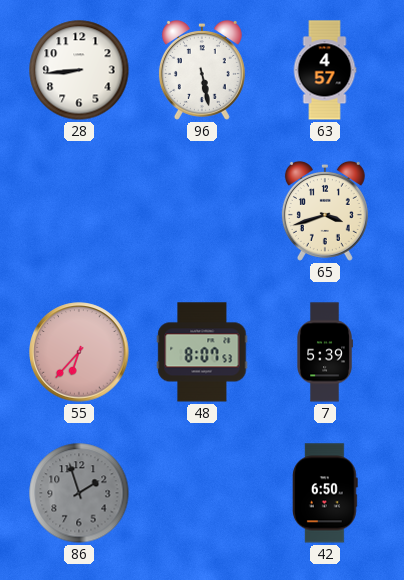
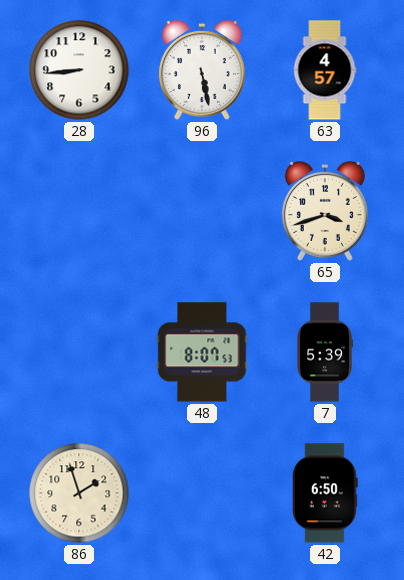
55: 6:37 -> none (79, 352)
86 dial: grey -> cream (79, 493)
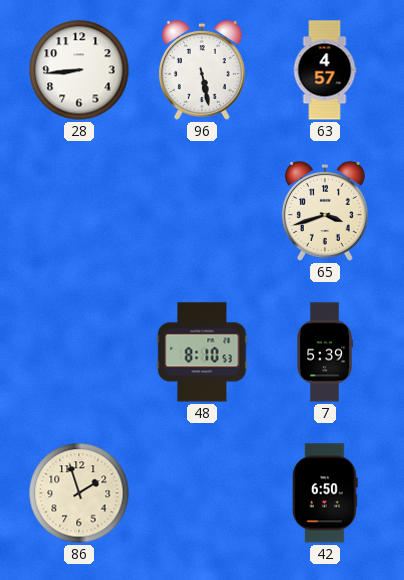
48: 8:07 -> 8:10 (202, 352)
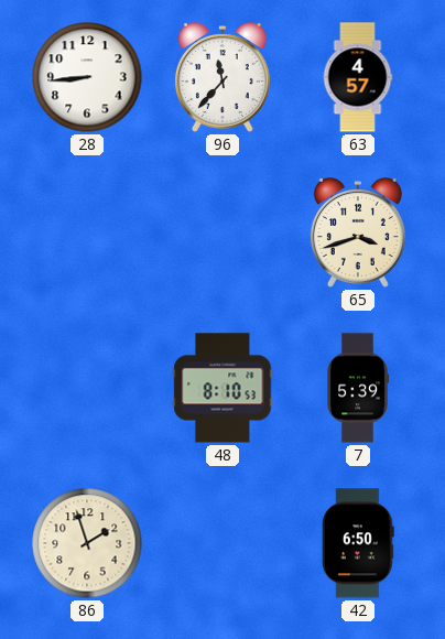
96: 5:28 -> 11:37 (223, 77)
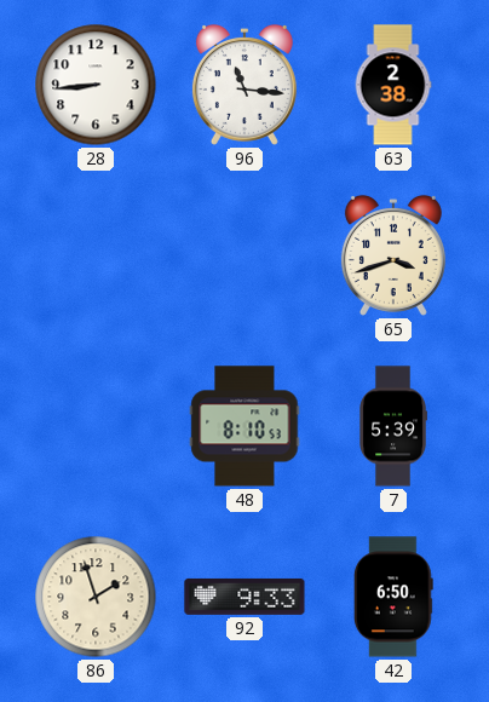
96: 11:37 -> 11:16 (244, 85)
63: 4:57 -> 2:38 (393, 85)
92: none -> 9:33 (244, 597)
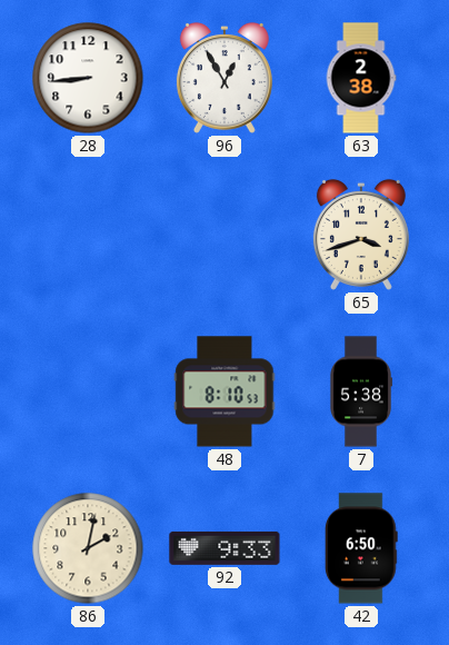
96: 11:16 -> 12:55 (225, 78)
7: 5:39 -> 5:38 (361, 391)
86: 1:57 -> 2:02 (88, 548)
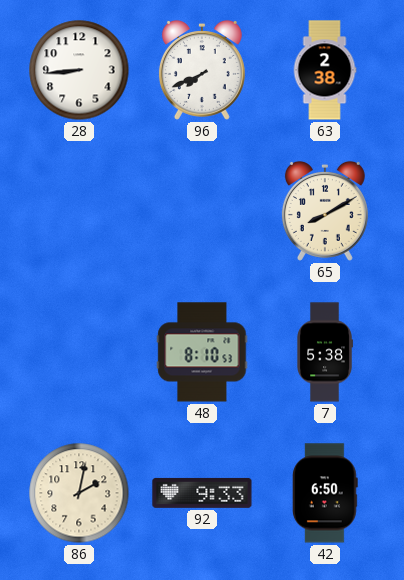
96: 12:55 -> 7:41 (202, 70)
65: 3:42 -> 8:10 (325, 211)
